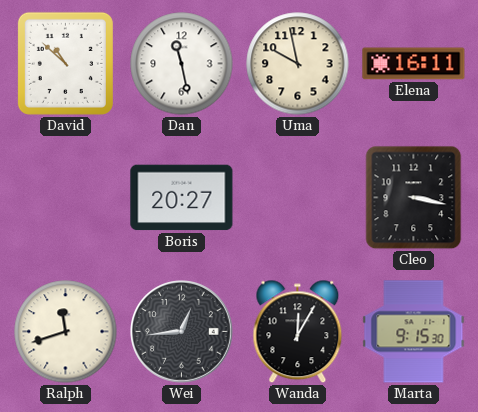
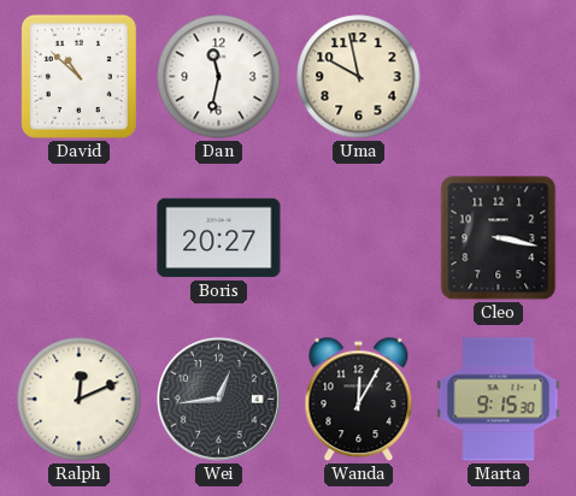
Dan: 11:28 -> 11:32 (219, 77)
Elena: 16:11 -> none (414, 64)
Ralph: 11:42 -> 12:11 (80, 400)
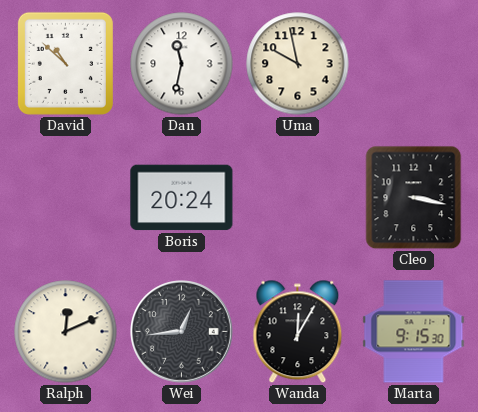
Boris: 20:27 -> 20:24 (182, 198)
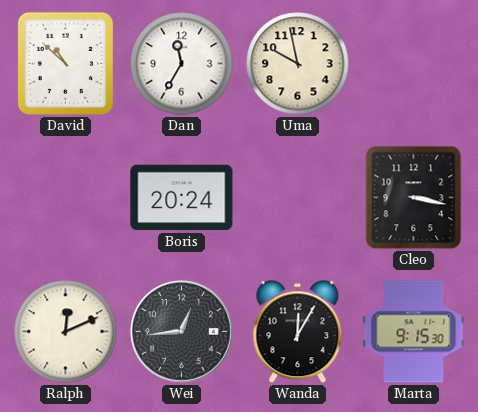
Dan: 11:32 -> 11:35 (182, 64)
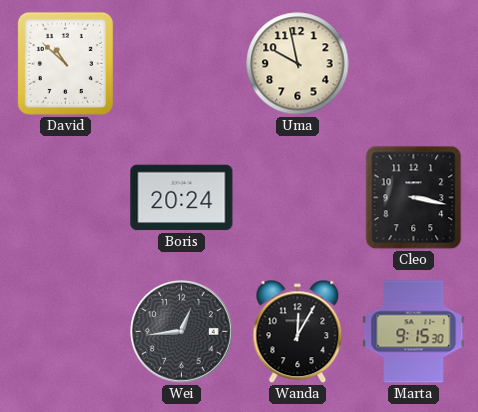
Dan: 11:35 -> none (182, 64)
Ralph: 12:11 -> none (66, 332)
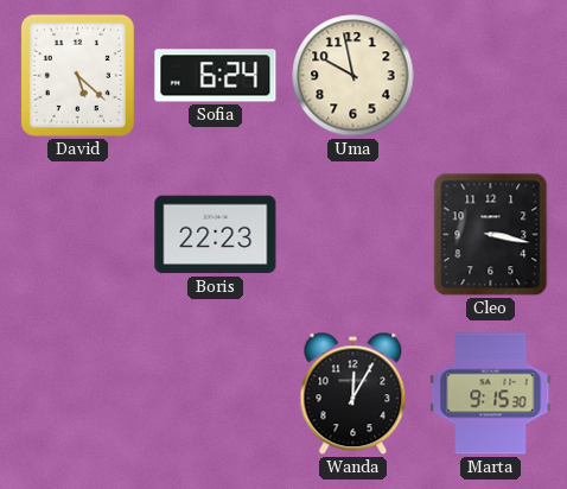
David: 10:52 -> 5:22 (77, 75)
Sofia: none -> 6:24 (216, 76)
Boris: 20:24 -> 22:23 (216, 235)
Wei: 12:44 -> none (182, 332)
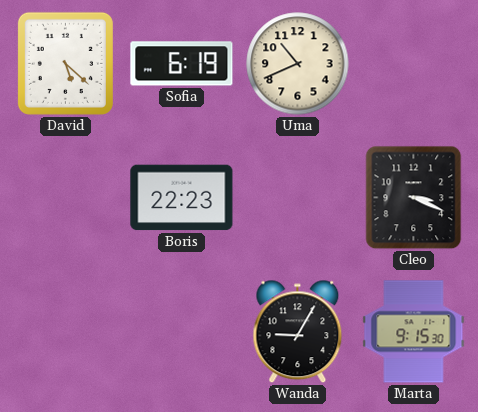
Sofia: 6:24 -> 6:19 (182, 64)
Uma: 9:58 -> 10:41 (298, 64)
Cleo: 3:17 -> 3:19 (414, 198)
Wanda: 12:05 -> 9:05 (298, 332)
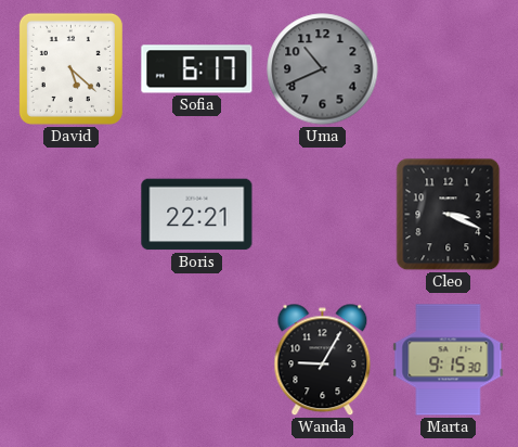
Sofia: 6:19 -> 6:17 (197, 69)
Uma dial: cream -> grey (323, 69)
Boris: 22:23 -> 22:21 (197, 215)
